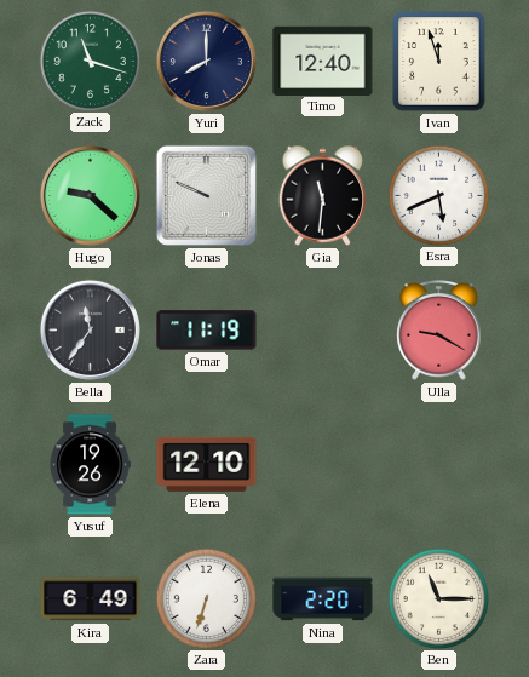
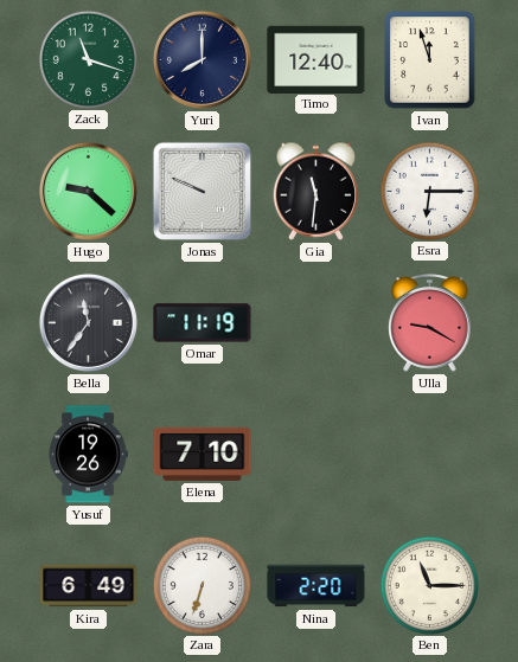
Esra: 5:41 -> 6:15 (429, 191)
Elena: 12:10 -> 7:10 (203, 454)
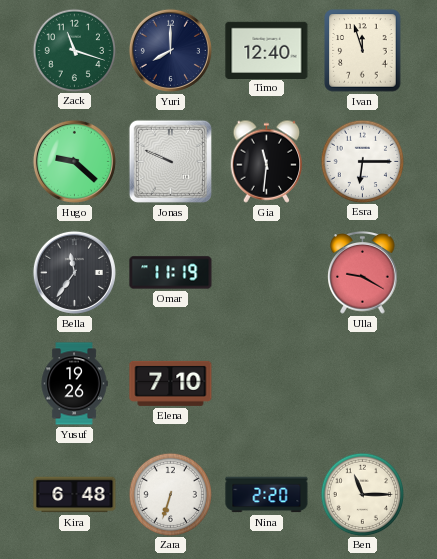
Kira: 6:49 -> 6:48 (75, 495)
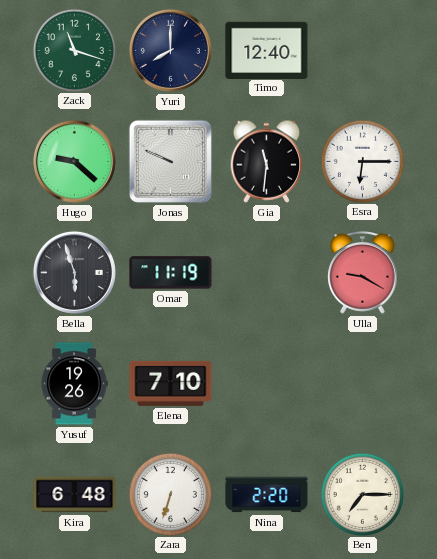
Ivan: 11:57 -> none (363, 51)
Bella: 11:36 -> 5:57 (74, 272)
Ben: 11:15 -> 7:15 (362, 494)
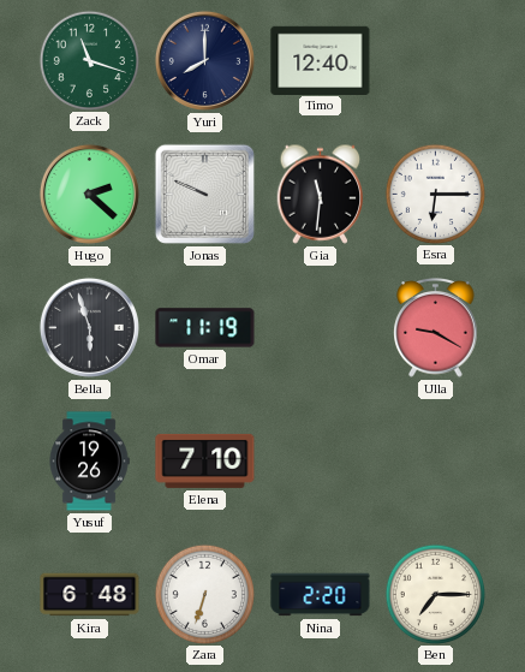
Hugo: 9:22 -> 2:22 (89, 194)
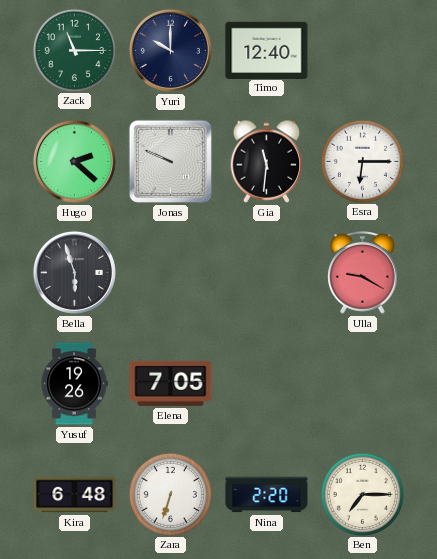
Zack: 11:18 -> 11:15 (74, 50)
Yuri: 8:00 -> 10:00 (170, 50)
Omar: 11:19 -> none (205, 328)
Elena: 7:10 -> 7:05 (171, 383)
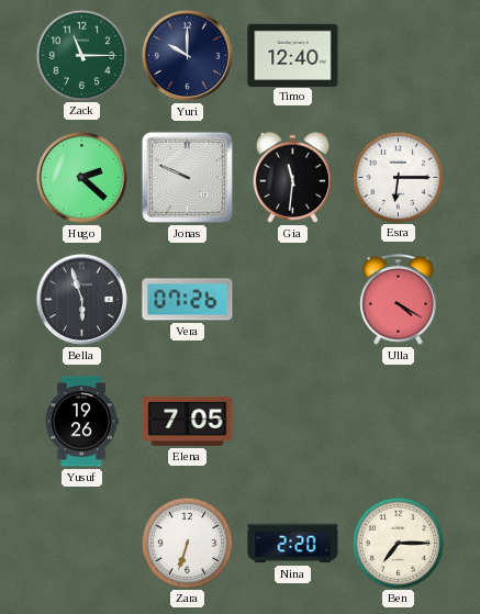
Vera: none -> 07:26 (188, 300)
Ulla: 9:20 -> 4:20 (399, 300)
Kira: 6:48 -> none (75, 495)
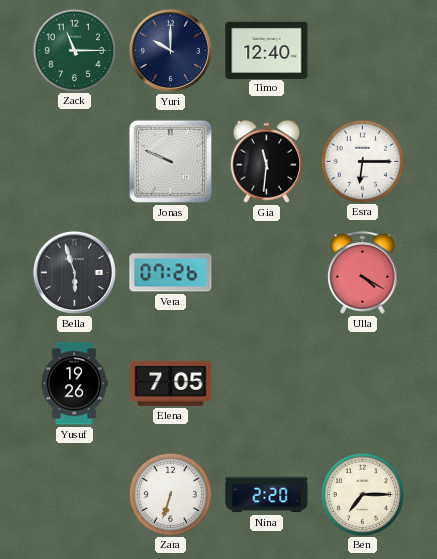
Hugo: 2:22 -> none (81, 177)
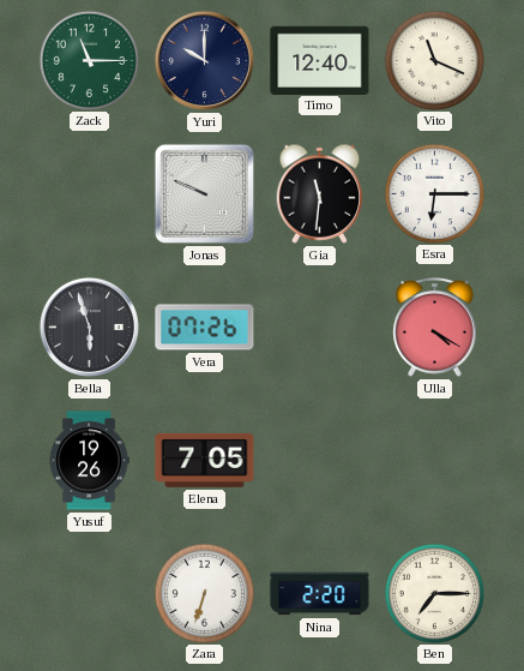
Vito: none -> 11:19 (434, 60)
